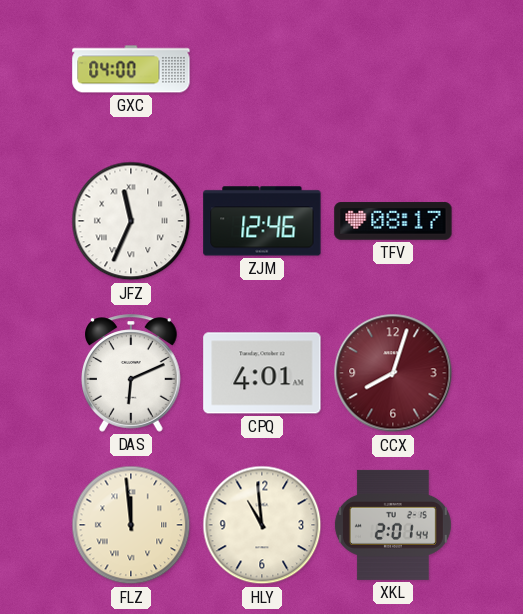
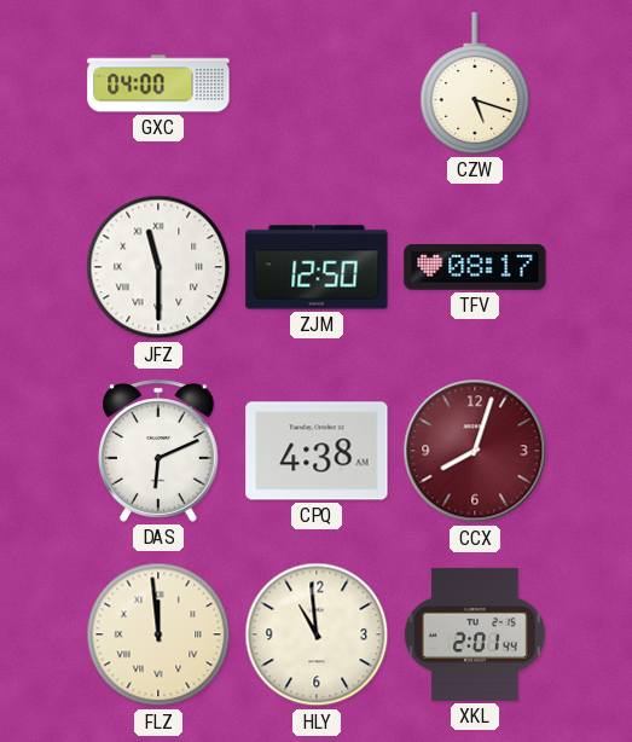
CZW: none -> 5:18 (475, 83)
JFZ: 11:34 -> 11:30 (158, 267)
ZJM: 12:46 -> 12:50 (317, 267)
CPQ: 4:01 -> 4:38 (317, 451)
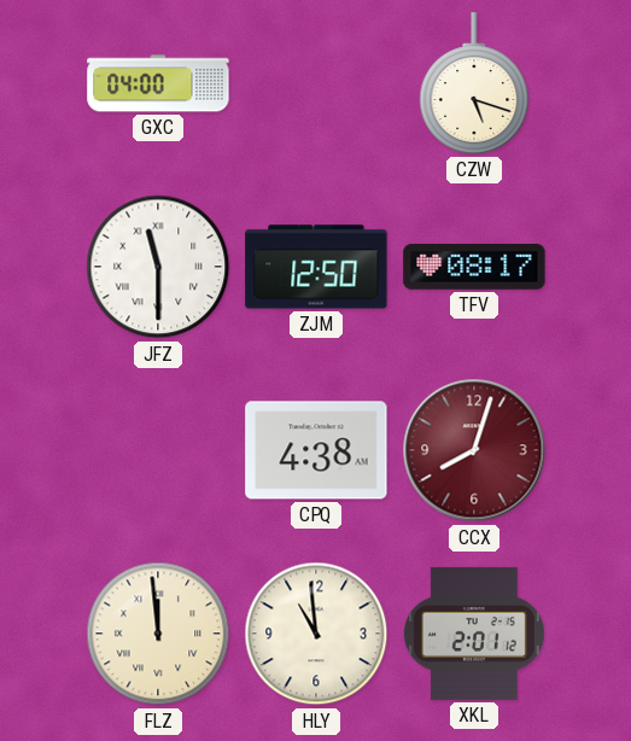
DAS: 6:11 -> none (160, 451)
XKL: 2:01:44 -> 2:01:12 (474, 634)
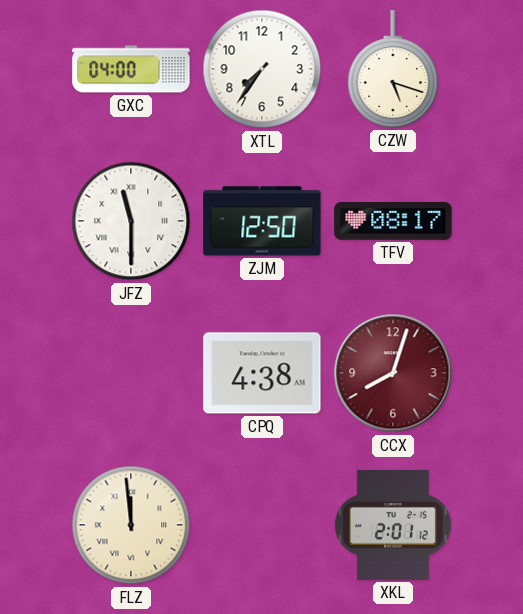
XTL: none -> 7:36 (262, 69)
HLY: 10:59 -> none (316, 634)
